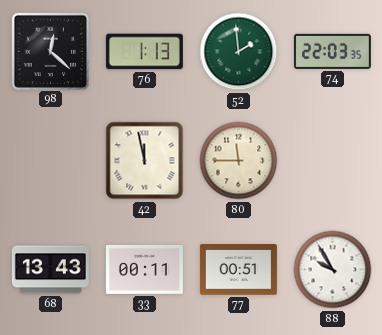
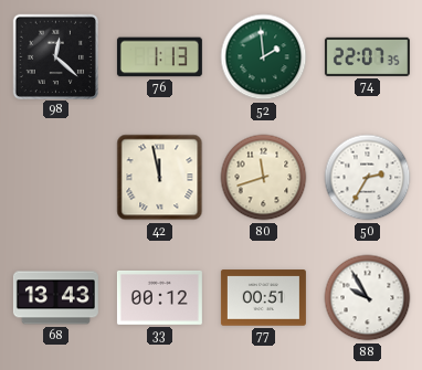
74: 22:03 -> 22:07 (367, 56)
80: 11:45 -> 11:42 (264, 178)
50: none -> 2:35 (368, 178)
33: 00:11 -> 00:12 (159, 298)
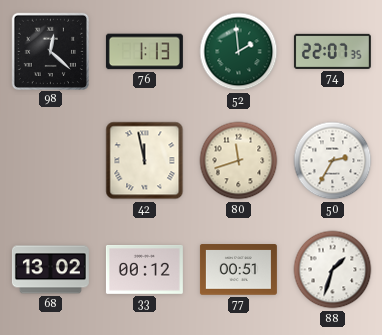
68: 13:43 -> 13:02 (50, 270)
88: 9:55 -> 1:33 (333, 270)
